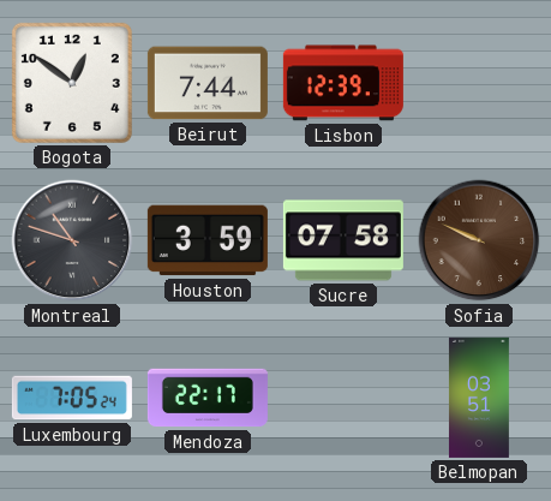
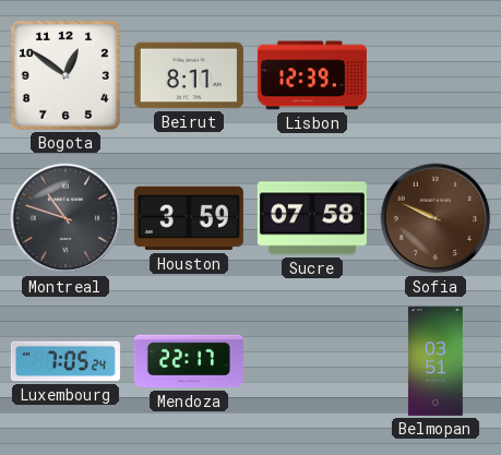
Beirut: 7:44 -> 8:11 (189, 75)
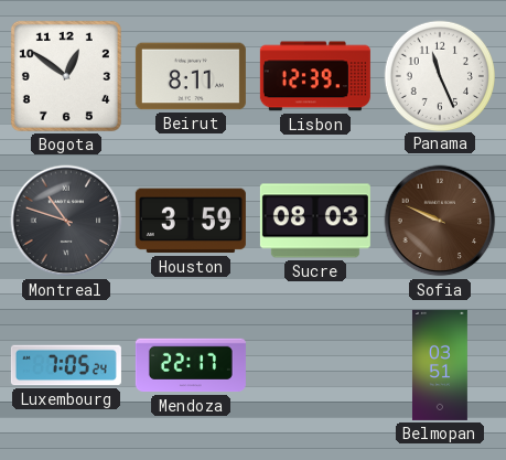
Panama: none -> 11:26 (439, 75)
Sucre: 07:58 -> 08:03 (315, 221)
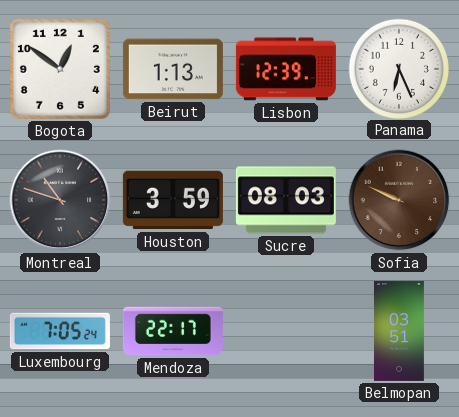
Beirut: 8:11 -> 1:13 (173, 69)
Panama: 11:26 -> 6:26 (398, 68)
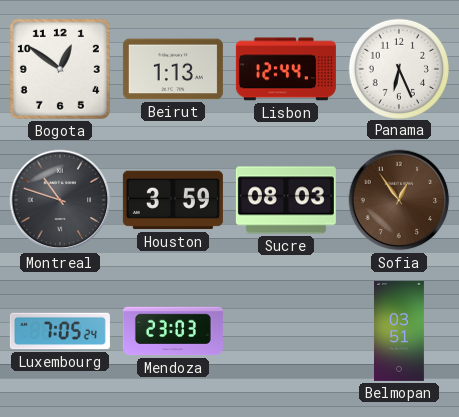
Lisbon: 12:39 -> 12:44 (286, 69)
Sofia: 9:49 -> 12:54 (399, 200)
Mendoza: 22:17 -> 23:03 (173, 331)
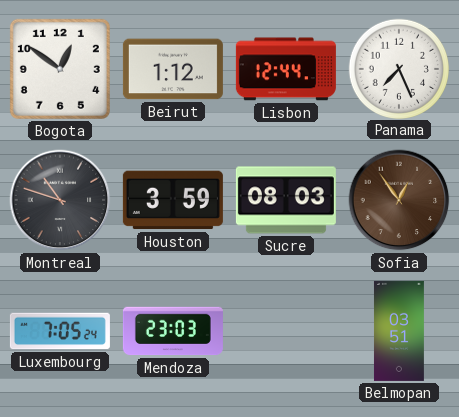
Beirut: 1:13 -> 1:12 (173, 69)
Panama: 6:26 -> 7:26 (398, 68)
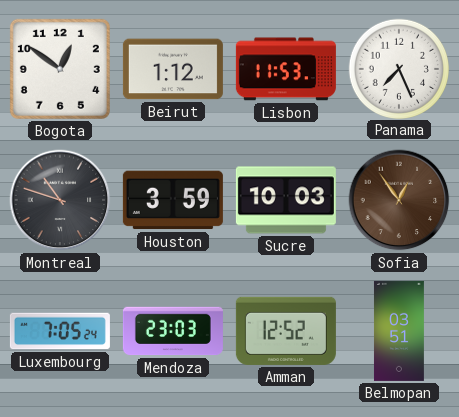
Lisbon: 12:44 -> 11:53 (286, 69)
Sucre: 08:03 -> 10:03 (286, 200)
Amman: none -> 12:52 (286, 331)
